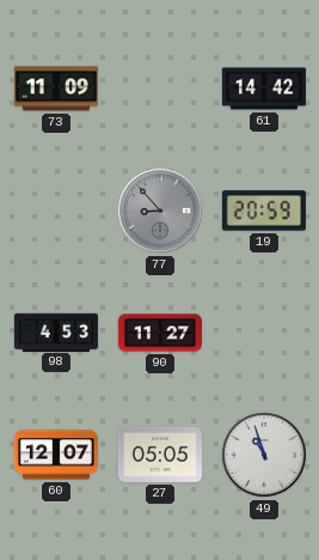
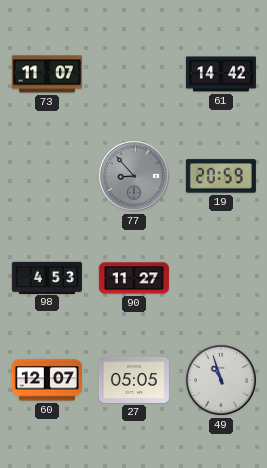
73: 11:09 -> 11:07 (47, 74)
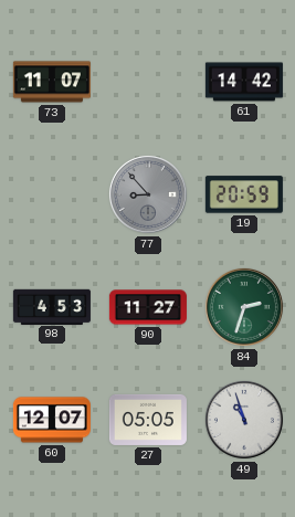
84: none -> 2:33 (244, 307)
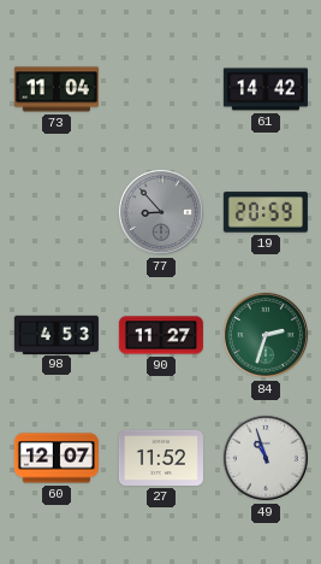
73: 11:07 -> 11:04 (57, 89)
27: 05:05 -> 11:52 (161, 458)
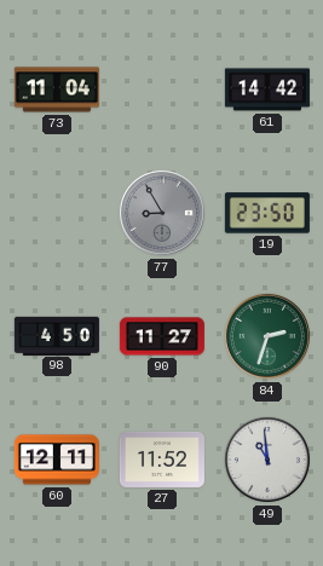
77: 8:53 -> 8:55 (162, 213)
19: 20:59 -> 23:50 (267, 213)
98: 4:53 -> 4:50 (57, 335)
60: 12:07 -> 12:11 (57, 460)
49: 10:57 -> 10:59 (267, 460)
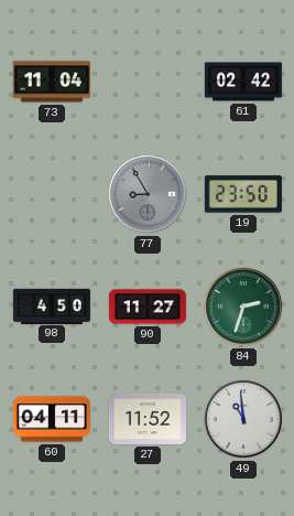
61: 14:42 -> 02:42 (243, 82)
60: 12:11 -> 04:11 (52, 419)
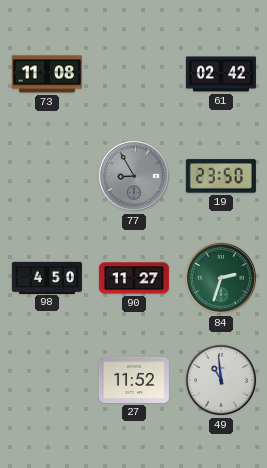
73: 11:04 -> 11:08 (47, 74)
60: 04:11 -> none (52, 419)
